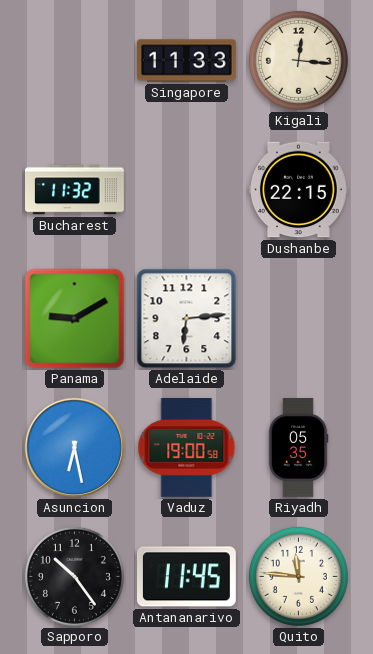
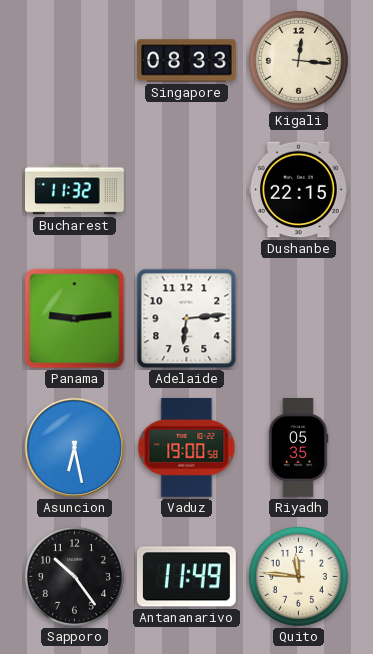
Singapore: 11:33 -> 08:33 (187, 61)
Panama: 9:10 -> 9:14 (75, 319)
Antananarivo: 11:45 -> 11:49 (186, 577)
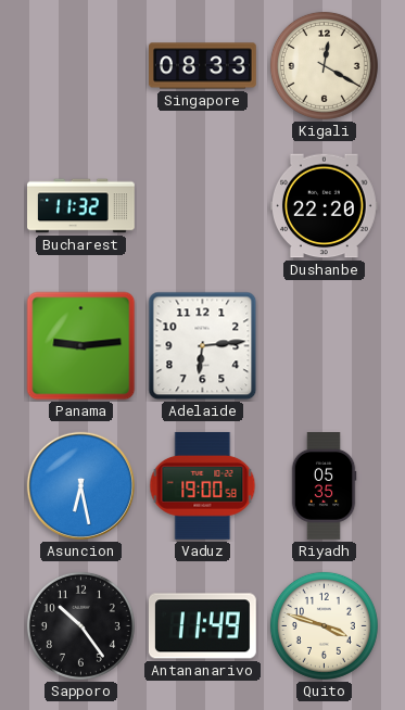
Kigali: 12:16 -> 12:20 (324, 65)
Dushanbe: 22:15 -> 22:20 (325, 206)
Quito: 11:46 -> 3:48 (324, 625)
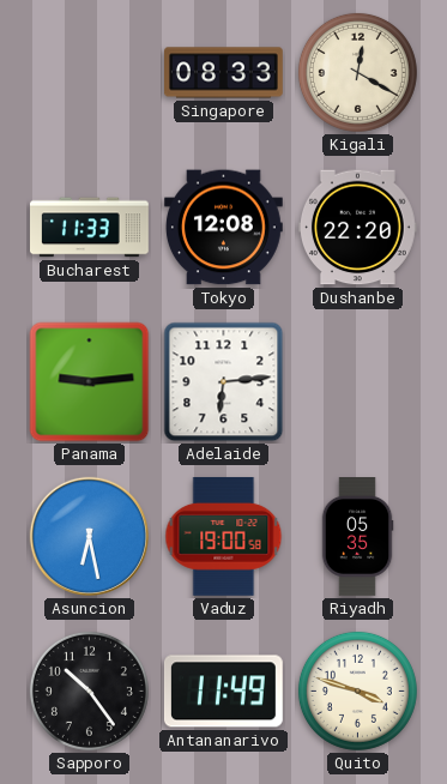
Bucharest: 11:32 -> 11:33 (90, 228)
Tokyo: none -> 12:08 (224, 228)
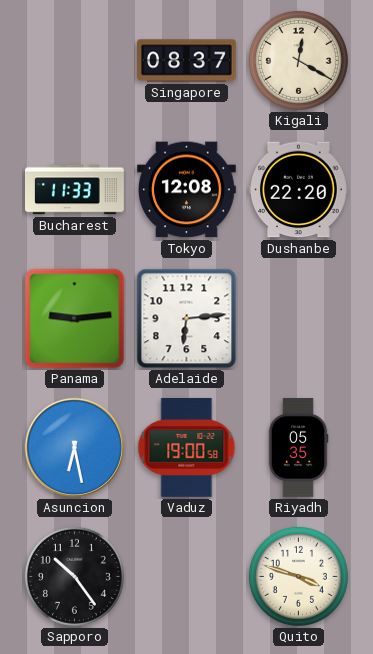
Singapore: 08:33 -> 08:37 (187, 61)
Antananarivo: 11:49 -> none (223, 692)
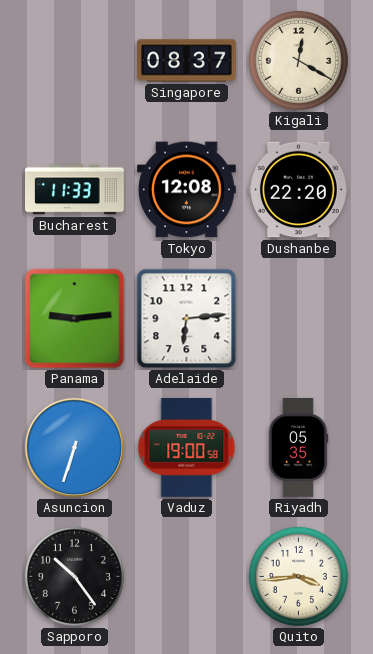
Asuncion: 6:28 -> 6:33 (74, 447)
Quito: 3:48 -> 3:44 (298, 576)
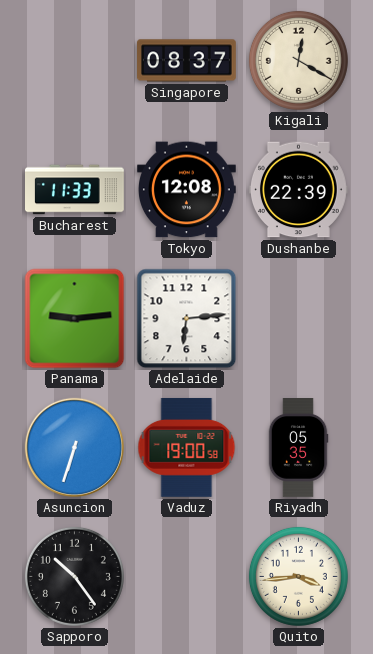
Dushanbe: 22:20 -> 22:39 (299, 190)
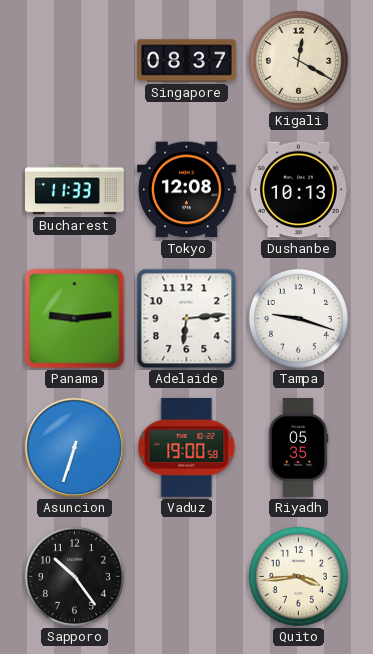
Dushanbe: 22:39 -> 10:13 (299, 190)
Tampa: none -> 9:18 (298, 318)
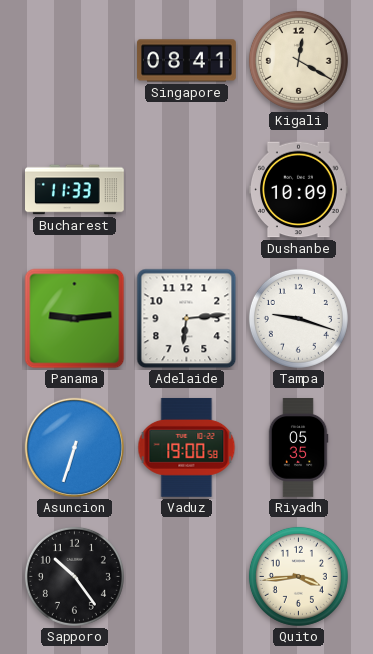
Singapore: 08:37 -> 08:41 (187, 61)
Tokyo: 12:08 -> none (187, 190)
Dushanbe: 10:13 -> 10:09 (299, 190)
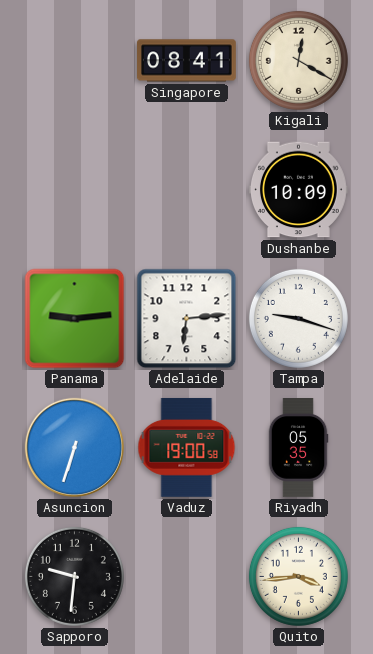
Bucharest: 11:33 -> none (75, 190)
Sapporo: 10:24 -> 9:31 (74, 576)
